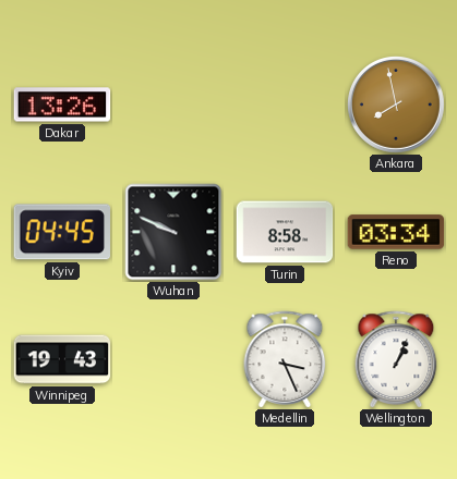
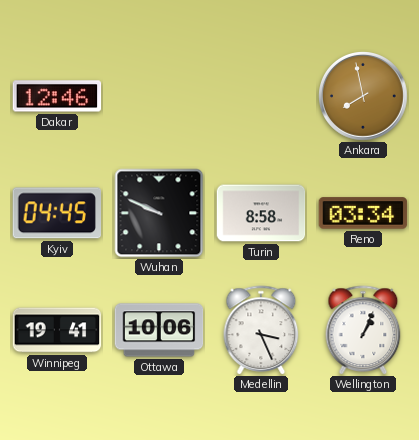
Dakar: 13:26 -> 12:46 (57, 96)
Winnipeg: 19:43 -> 19:41 (57, 330)
Ottawa: none -> 10:06 (159, 330)
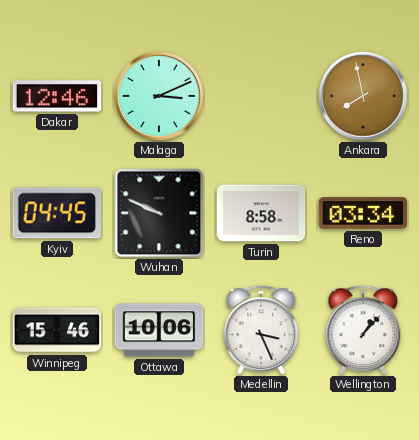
Malaga: none -> 3:11 (160, 97)
Winnipeg: 19:41 -> 15:46 (57, 330)
Wellington: 1:04 -> 1:07 (363, 330)
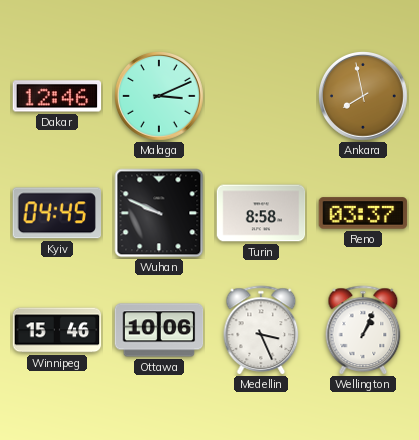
Reno: 03:34 -> 03:37 (363, 213)
Wellington: 1:07 -> 1:04 (363, 330)
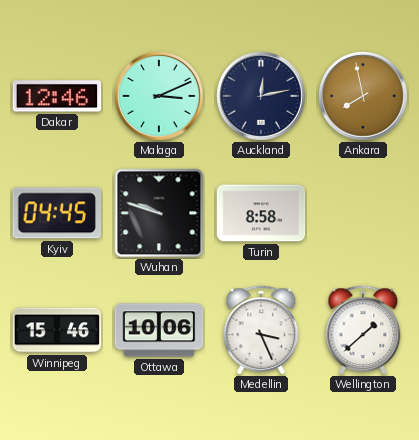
Auckland: none -> 12:13 (262, 97)
Wuhan: 9:49 -> 9:48 (159, 213)
Reno: 03:37 -> none (363, 213)
Wellington: 1:04 -> 1:38 (363, 330)
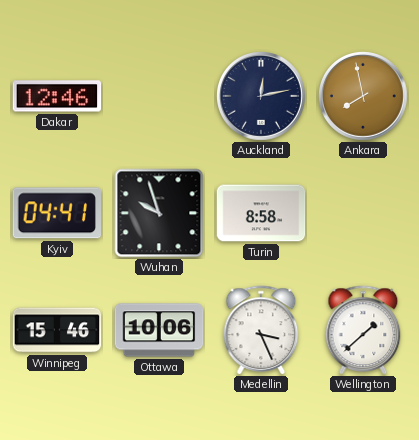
Malaga: 3:11 -> none (160, 97)
Kyiv: 04:45 -> 04:41 (56, 213)
Wuhan: 9:48 -> 9:57 (159, 213)
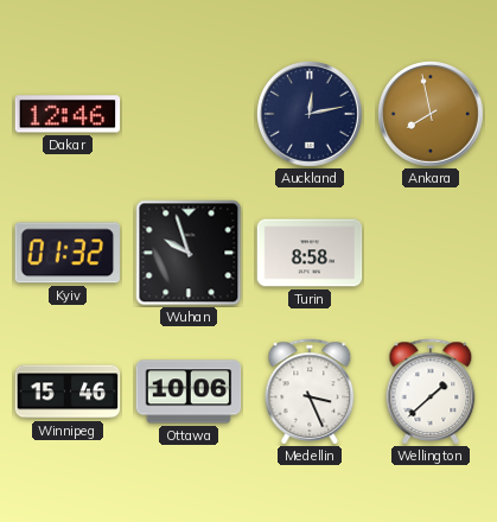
Kyiv: 04:41 -> 01:32 (66, 253)
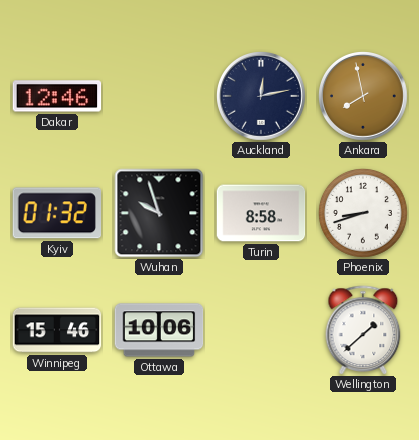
Phoenix: none -> 8:42 (364, 214)
Medellin: 3:26 -> none (310, 391)
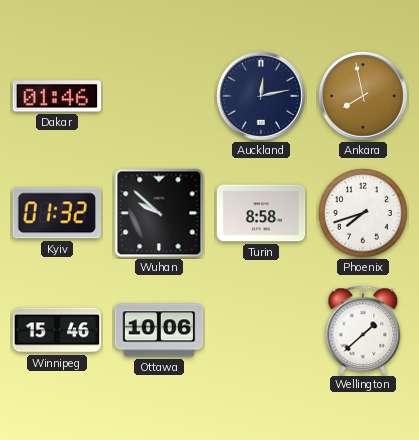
Dakar: 12:46 -> 01:46 (57, 96)
Wuhan: 9:57 -> 9:52 (159, 213)
Phoenix: 8:42 -> 7:42 (364, 214)
